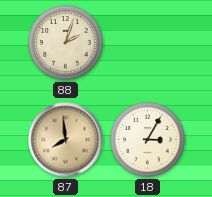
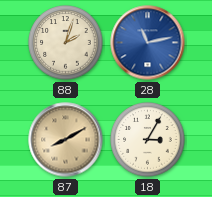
28: none -> 11:13 (148, 43)
87: 7:59 -> 8:10 (66, 140)
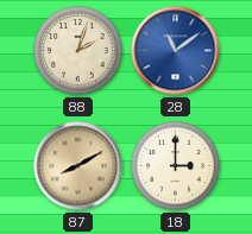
28: 11:13 -> 11:09 (176, 51)
18: 3:05 -> 3:00 (176, 166)
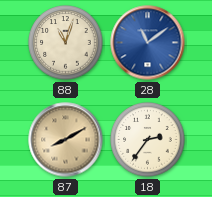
88: 2:03 -> 11:03 (66, 43)
18: 3:00 -> 2:36 (148, 140)
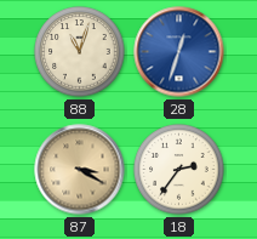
28: 11:09 -> 12:33 (179, 52)
87: 8:10 -> 3:20 (80, 170)
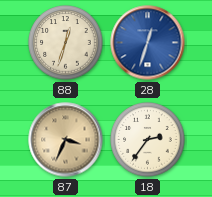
88: 11:03 -> 12:33 (66, 43)
87: 3:20 -> 3:34 (66, 140)
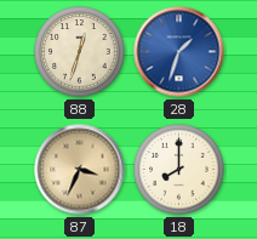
28: 12:33 -> 1:33 (179, 52)
18: 2:36 -> 8:00 (179, 170)
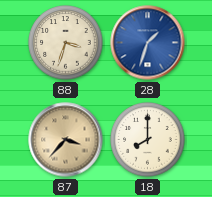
88: 12:33 -> 3:33 (66, 43)
87: 3:34 -> 3:37 (66, 140)
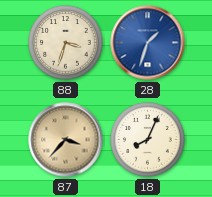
18: 8:00 -> 8:04 (148, 140)
